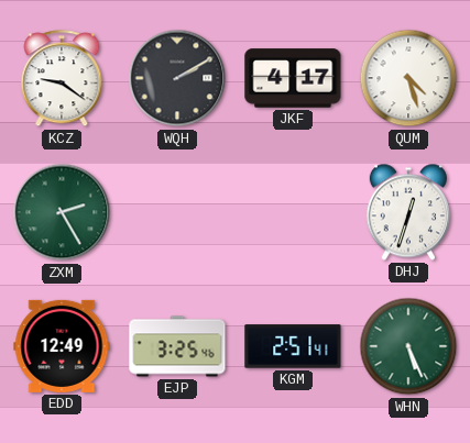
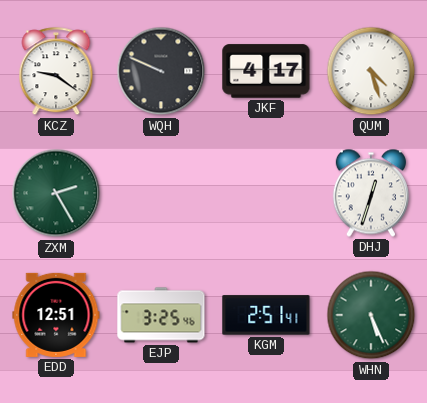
WQH: 2:10 -> 9:49 (161, 71)
EDD: 12:49 -> 12:51 (56, 315)
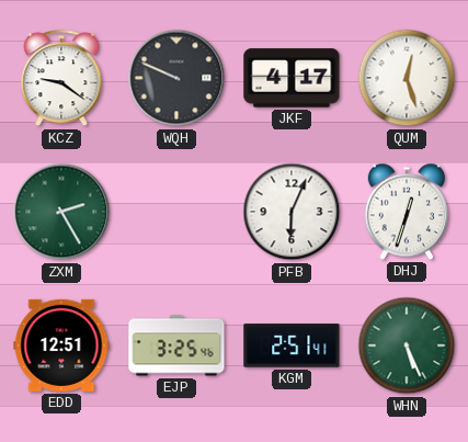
QUM: 4:27 -> 12:27 (407, 78)
PFB: none -> 6:04 (292, 212)
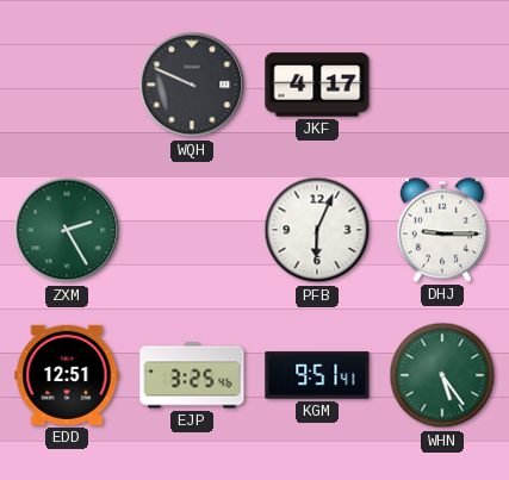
KCZ: 9:21 -> none (61, 79)
QUM: 12:27 -> none (407, 78)
DHJ: 12:33 -> 9:15 (442, 230)
KGM: 2:51 -> 9:51 (317, 375)
WHN: 5:26 -> 5:24 (442, 375)
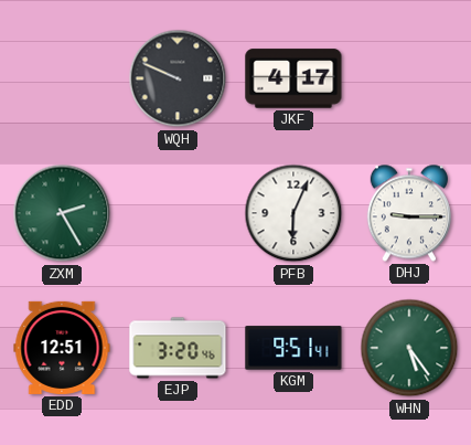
EJP: 3:25 -> 3:20 (178, 348)
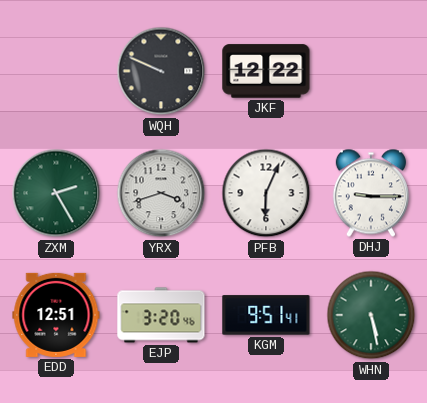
JKF: 4:17 -> 12:22 (266, 71)
YRX: none -> 3:42 (161, 193)
WHN: 5:24 -> 5:28 (371, 315)
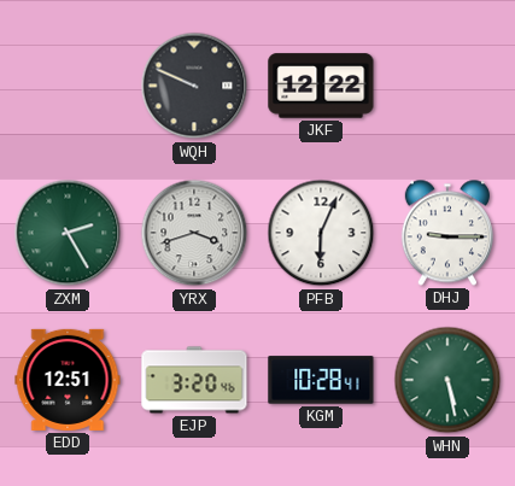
KGM: 9:51 -> 10:28 (321, 380)
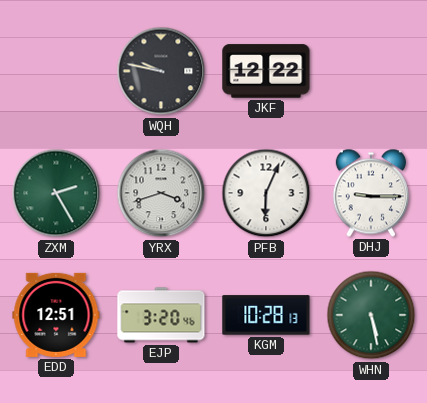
WQH: 9:49 -> 9:47 (161, 71)
KGM: 10:28:41 -> 10:28:13 (266, 315)
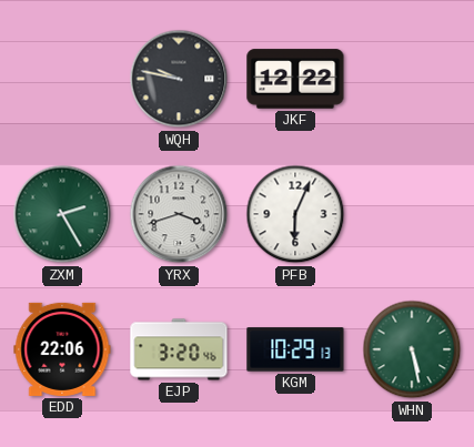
DHJ: 9:15 -> none (371, 193)
EDD: 12:51 -> 22:06 (62, 349)
KGM: 10:28 -> 10:29 (295, 349)
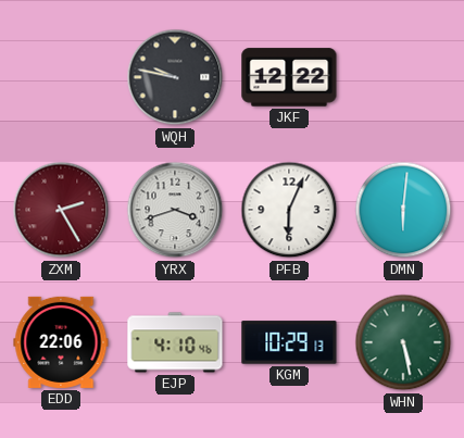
ZXM dial: green -> burgundy (61, 210)
DMN: none -> 6:01 (403, 210)
EJP: 3:20 -> 4:10 (175, 342)
